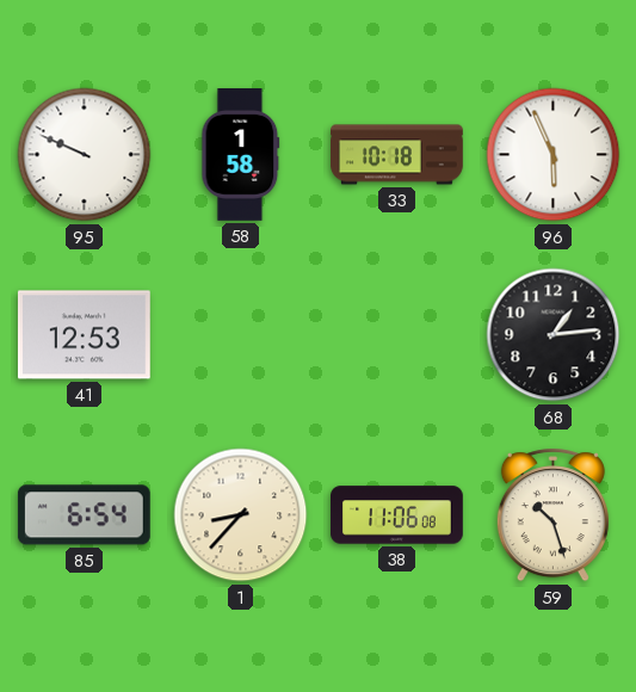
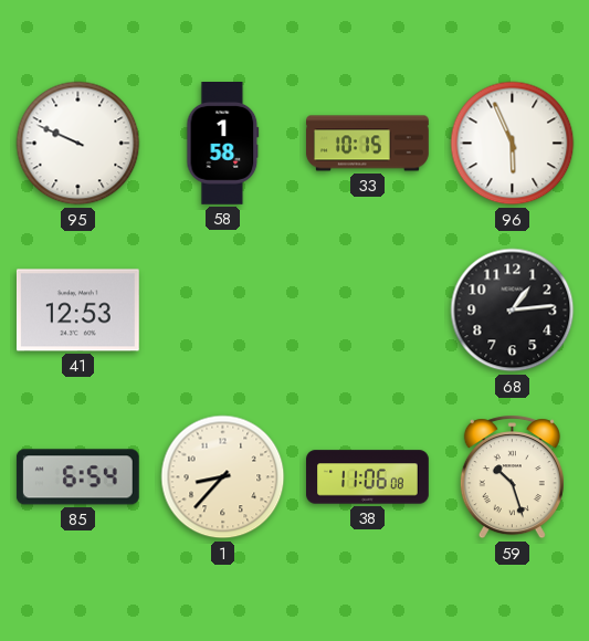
33: 10:18 -> 10:15 (368, 144)
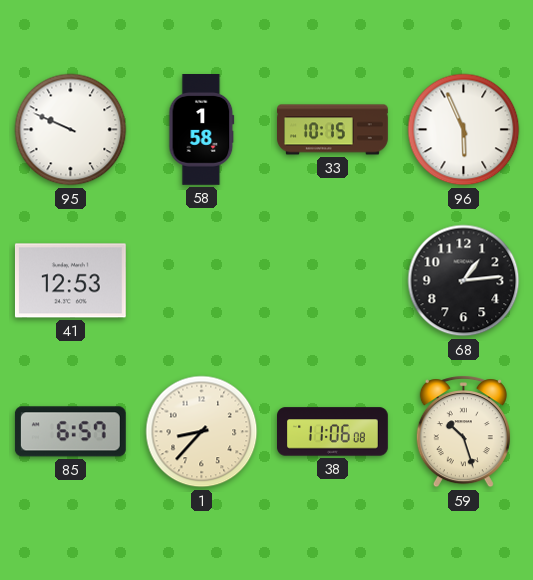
85: 6:54 -> 6:57 (70, 432)
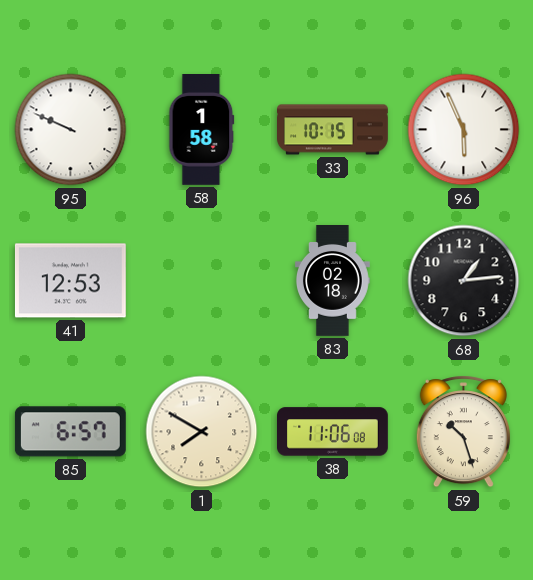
83: none -> 02:18 (332, 281)
1: 8:37 -> 7:50 (202, 432)
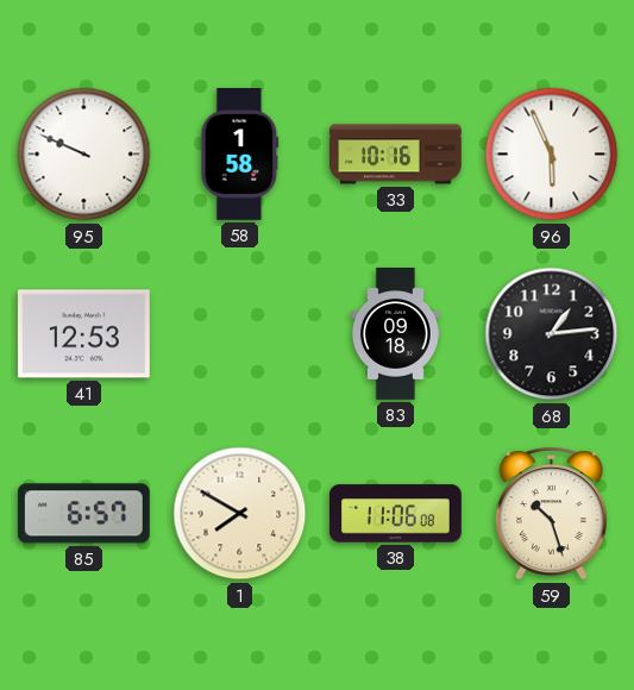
33: 10:15 -> 10:16 (396, 155)
83: 02:18 -> 09:18 (395, 334)
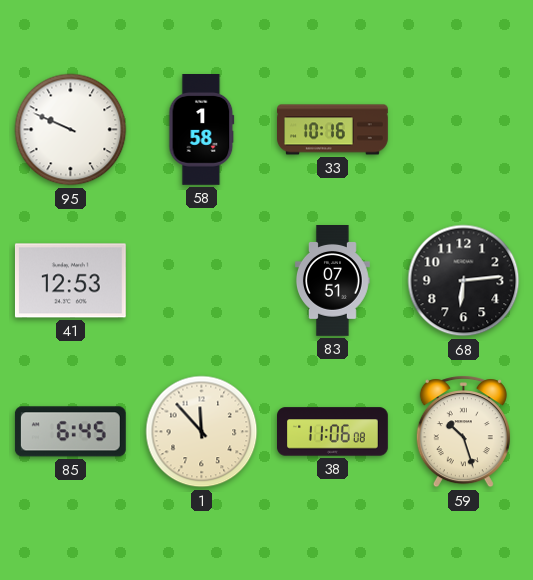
96: 5:56 -> none (552, 155)
83: 09:18 -> 07:51 (332, 281)
68: 1:14 -> 6:14 (464, 281)
85: 6:57 -> 6:45 (70, 432)
1: 7:50 -> 11:53 (202, 432)
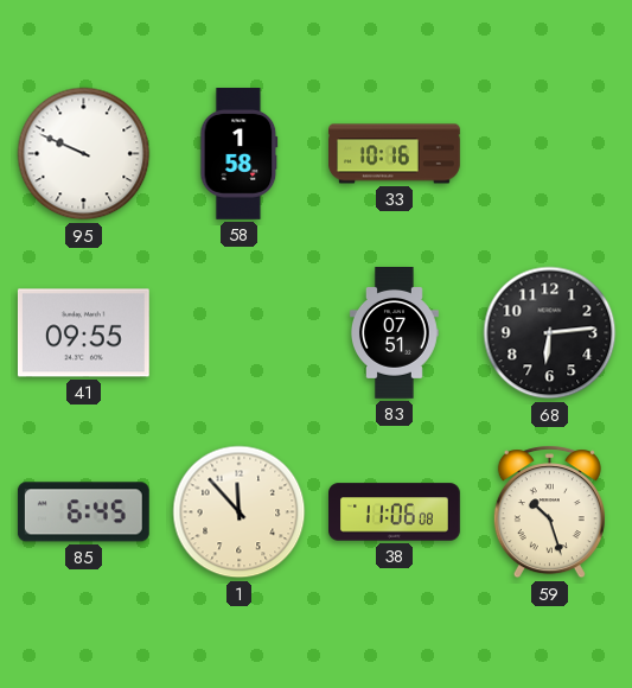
41: 12:53 -> 09:55 (83, 333)
